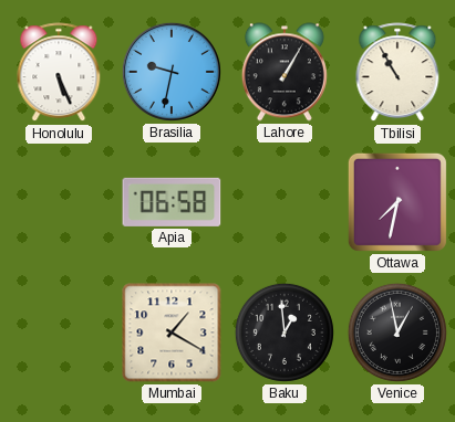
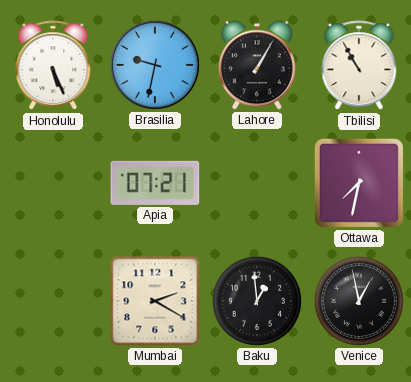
Apia: 06:58 -> 07:21 (155, 183)
Mumbai: 1:20 -> 2:20 (155, 301)
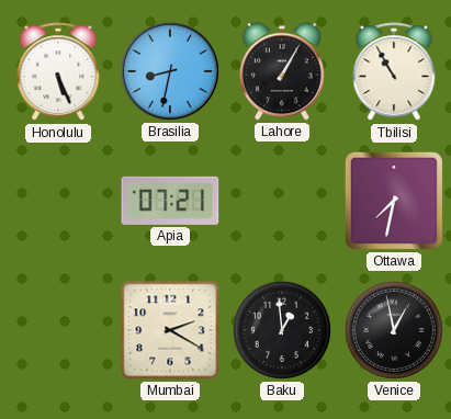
Brasilia: 9:32 -> 8:32 (170, 71)
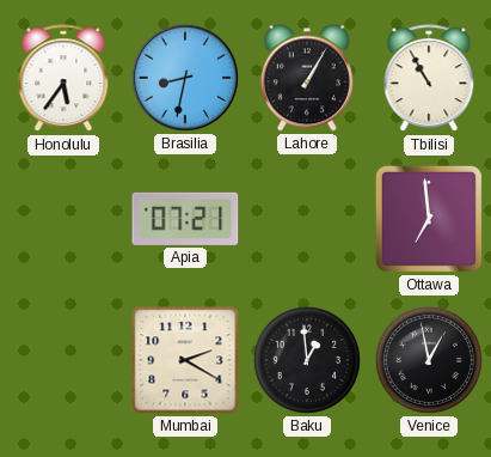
Honolulu: 5:26 -> 5:36 (63, 79)
Ottawa: 7:32 -> 6:59 (429, 219)
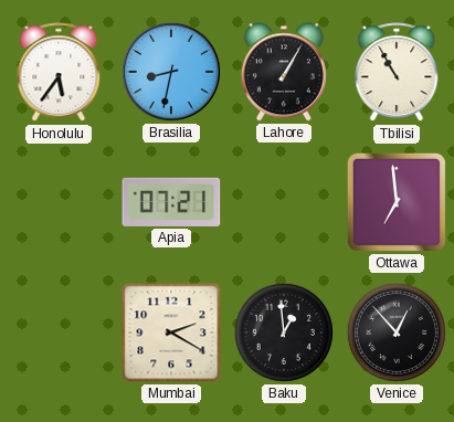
Venice: 12:58 -> 12:53 (397, 333)
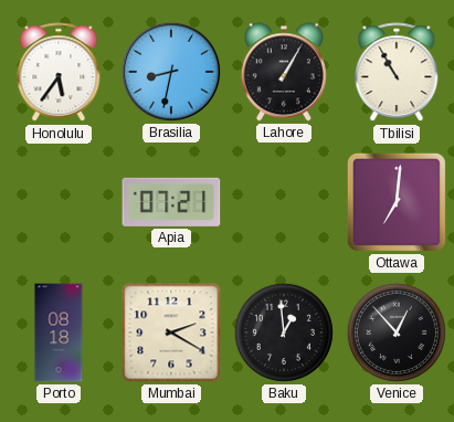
Ottawa: 6:59 -> 7:01 (397, 202)
Porto: none -> 08:18 (59, 333)
